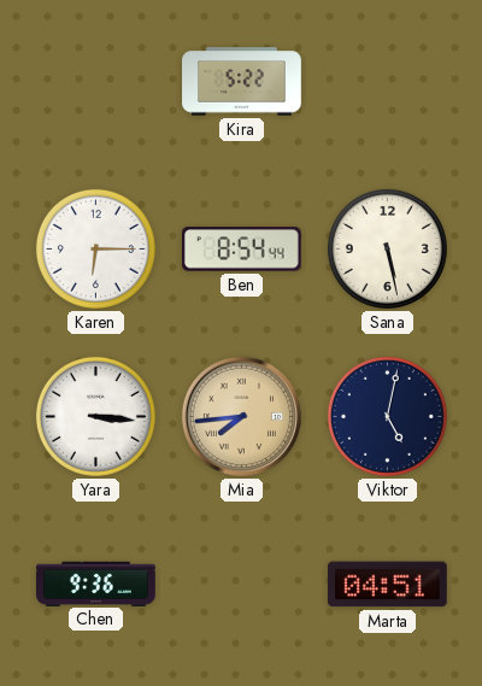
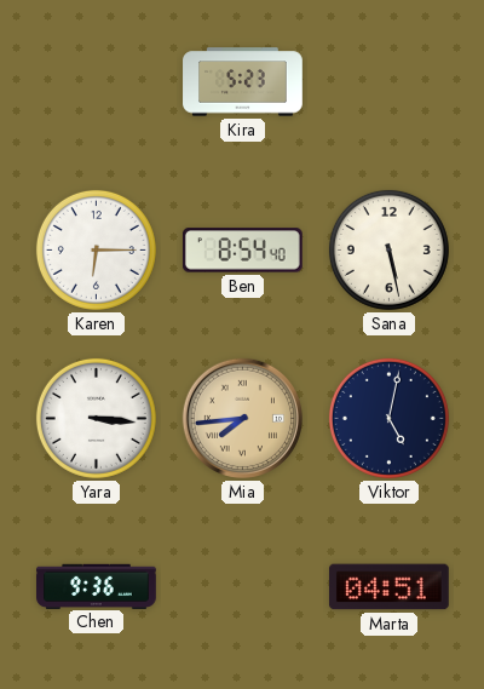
Kira: 5:22 -> 5:23 (243, 82)
Ben: 8:54:44 -> 8:54:40 (242, 251)
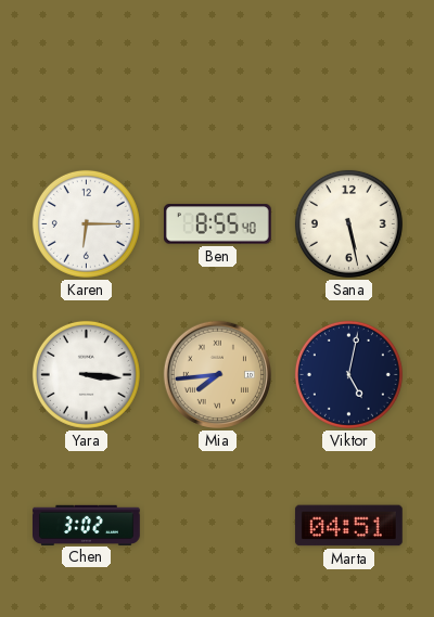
Kira: 5:23 -> none (243, 82)
Ben: 8:54 -> 8:55 (217, 224)
Chen: 9:36 -> 3:02 (87, 525)
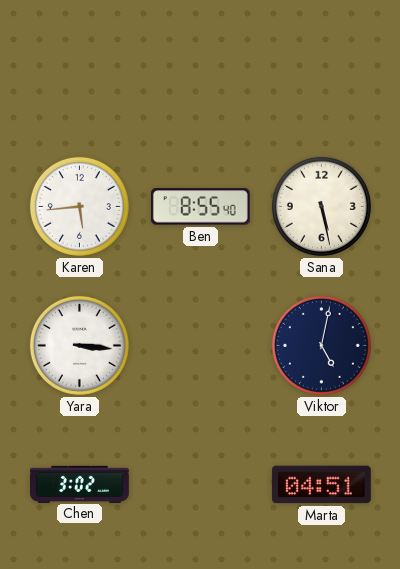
Karen: 6:15 -> 5:44 (79, 206)
Mia: 7:44 -> none (217, 374)
